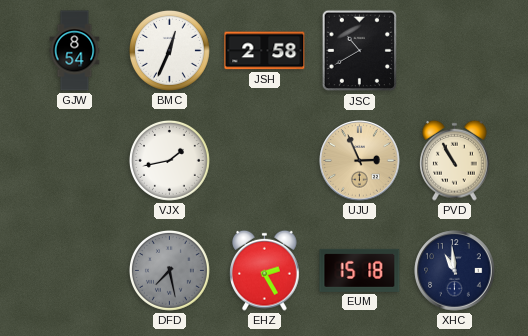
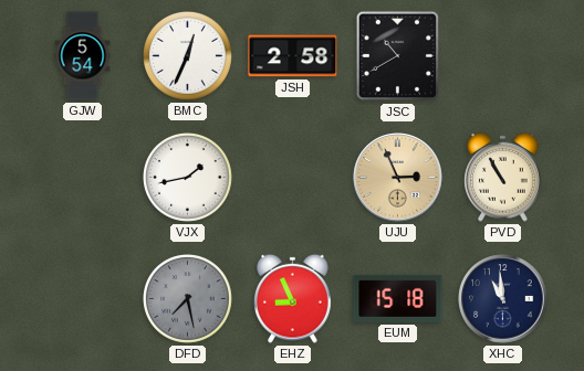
GJW: 8:54 -> 5:54 (83, 56)
EHZ: 2:25 -> 8:56 (293, 298)
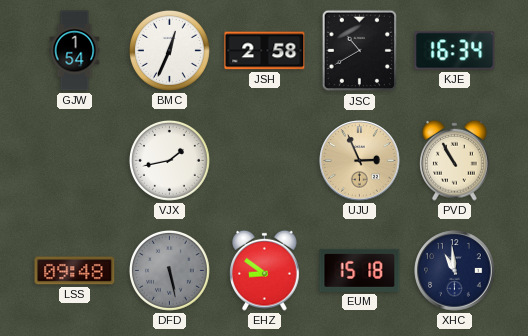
GJW: 5:54 -> 1:54 (75, 51)
KJE: none -> 16:34 (455, 51)
LSS: none -> 09:48 (75, 271)
DFD: 7:28 -> 5:28 (169, 270)
EHZ: 8:56 -> 8:51 (265, 270)
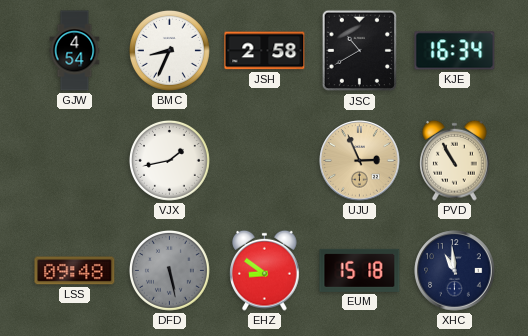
GJW: 1:54 -> 4:54 (75, 51)
BMC: 12:34 -> 8:34 (169, 50)
